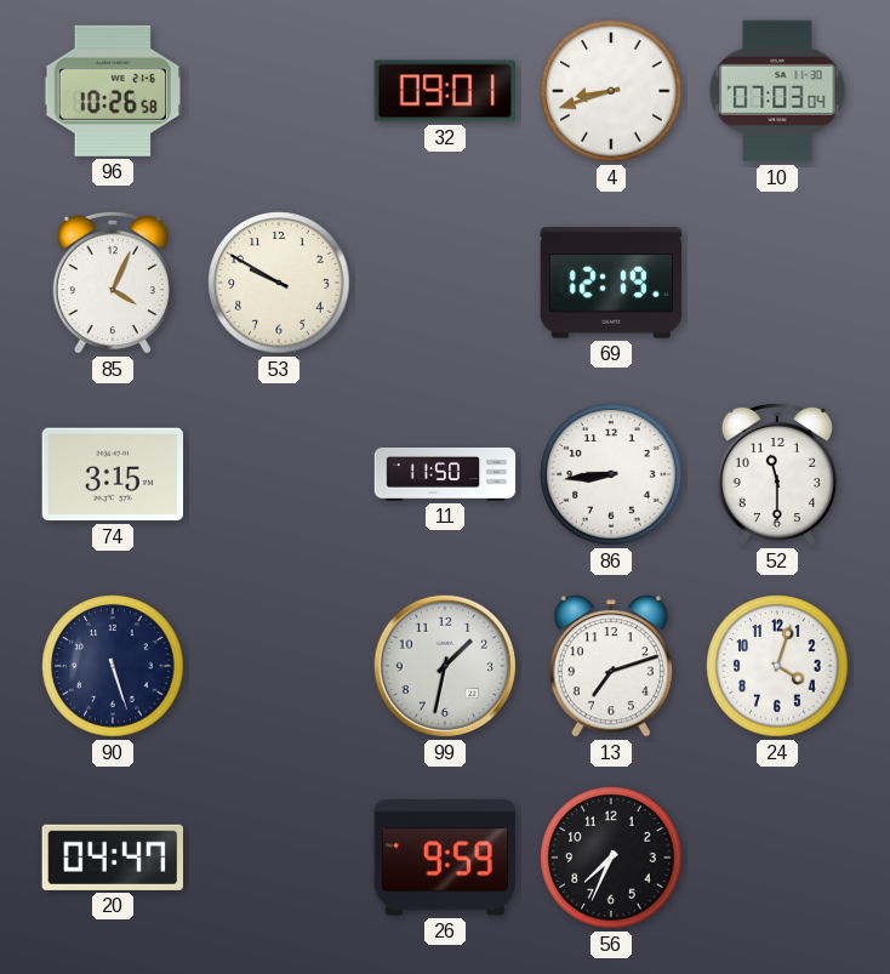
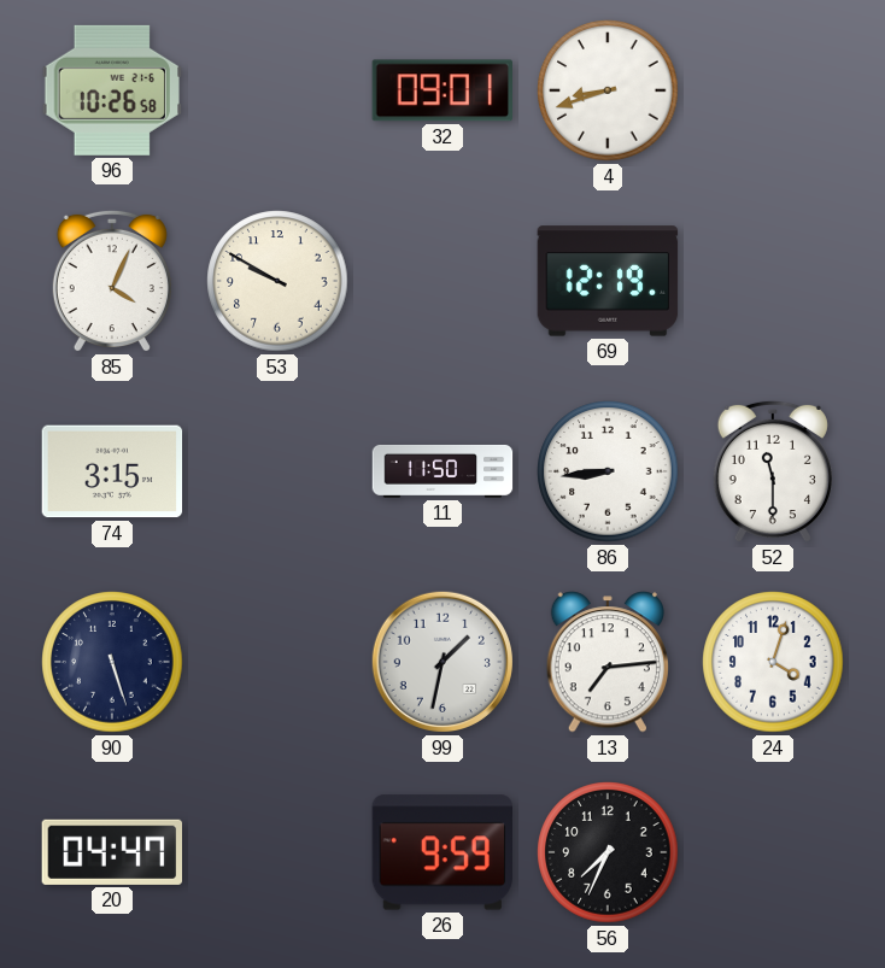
10: 07:03 -> none (777, 91)
13: 7:12 -> 7:14 (608, 662)
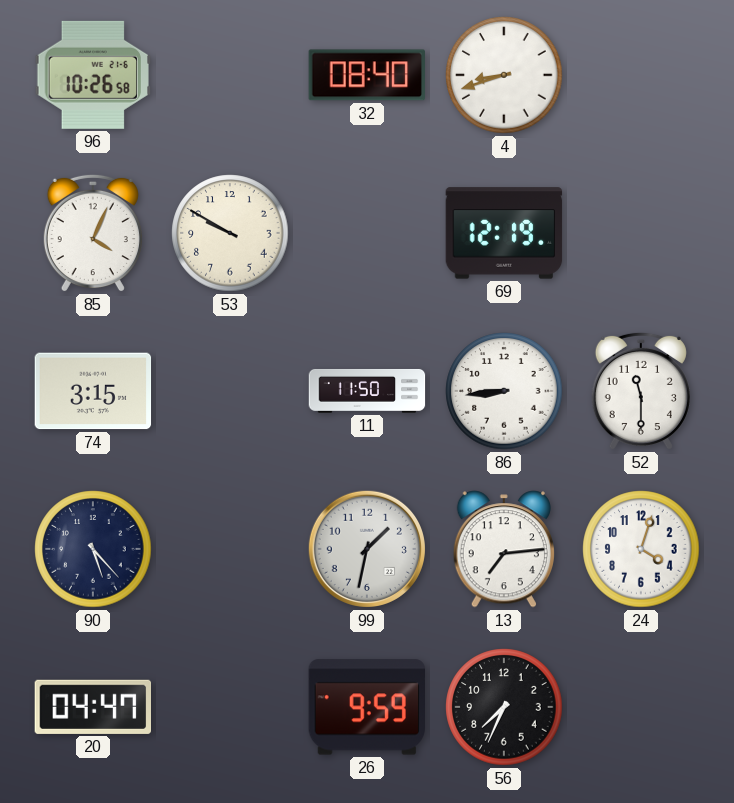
32: 09:01 -> 08:40 (366, 75)
90: 5:27 -> 5:23 (93, 549)
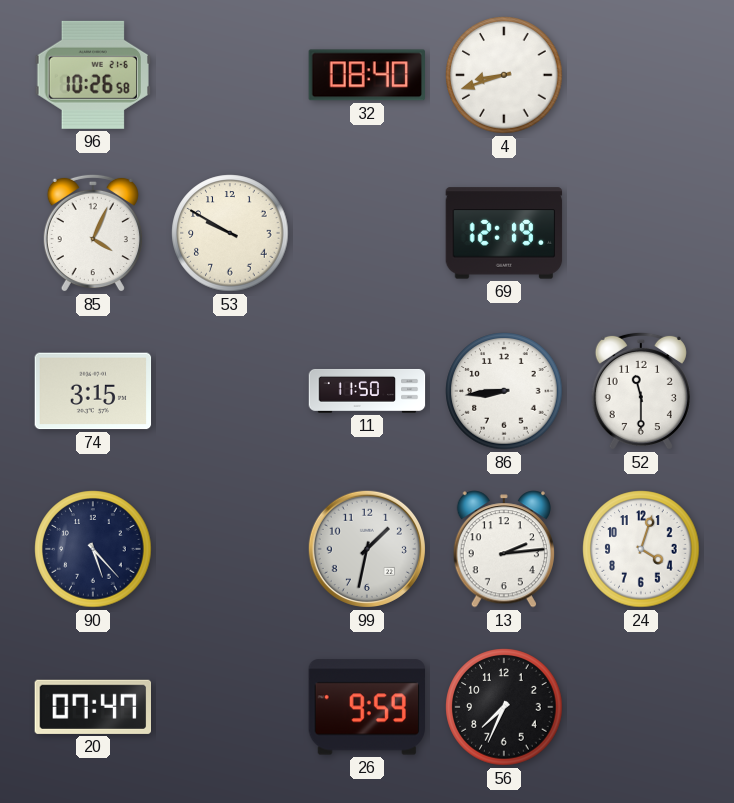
13: 7:14 -> 2:14 (504, 549)
20: 04:47 -> 07:47 (93, 707)
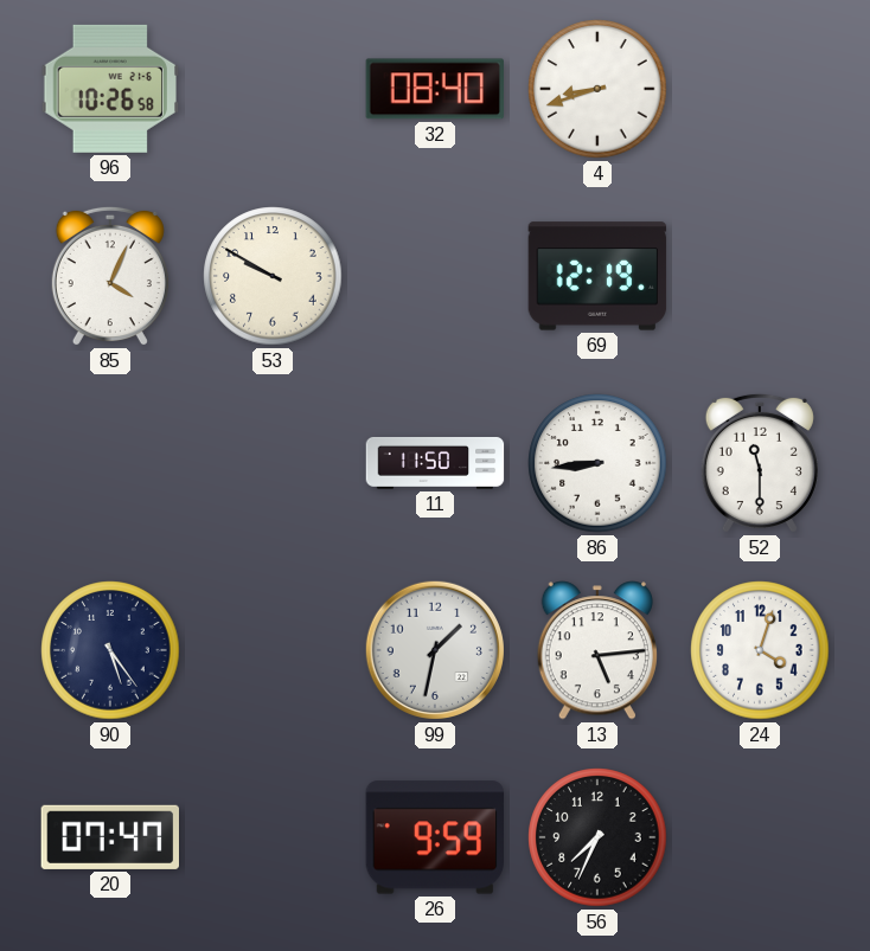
74: 3:15 -> none (93, 391)
90: 5:23 -> 5:24 (110, 650)
13: 2:14 -> 5:14 (597, 650)
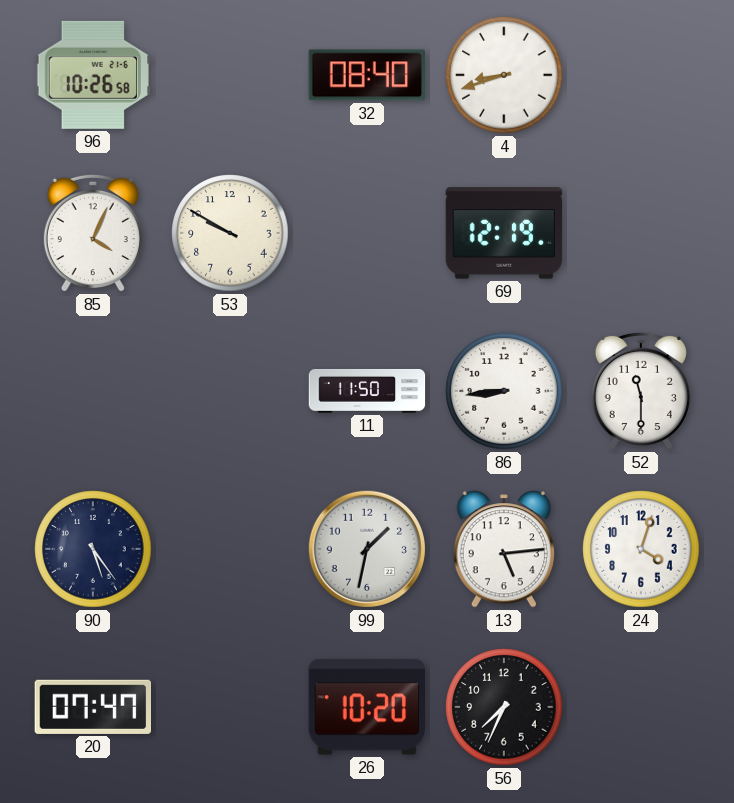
26: 9:59 -> 10:20 (366, 707)
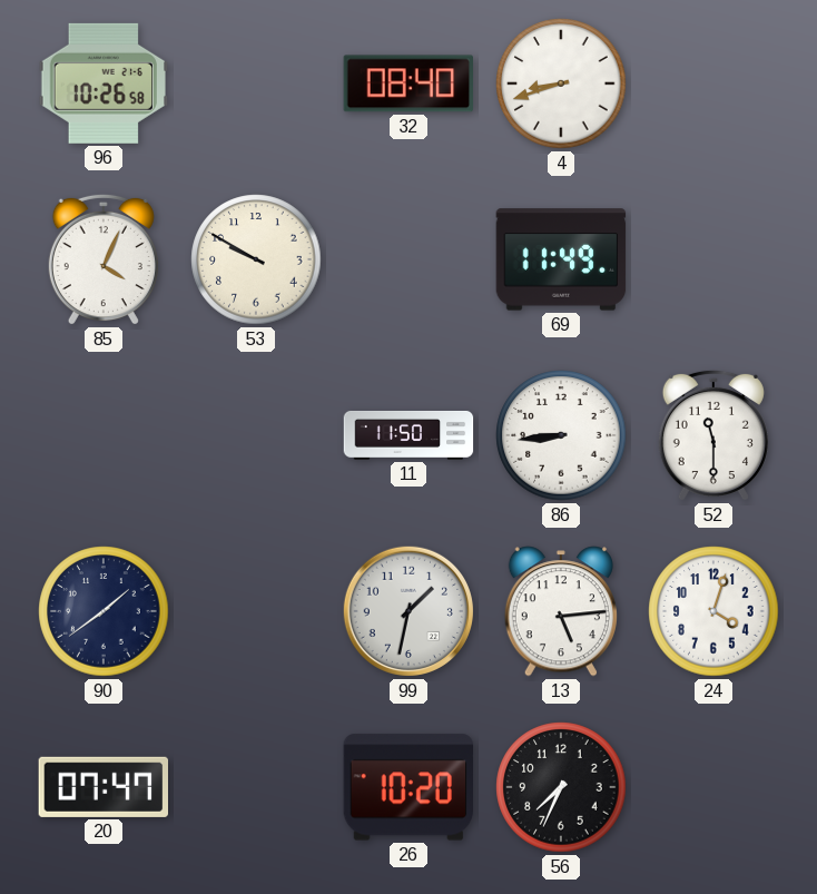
69: 12:19 -> 11:49 (561, 259)
90: 5:24 -> 1:39 (104, 611)
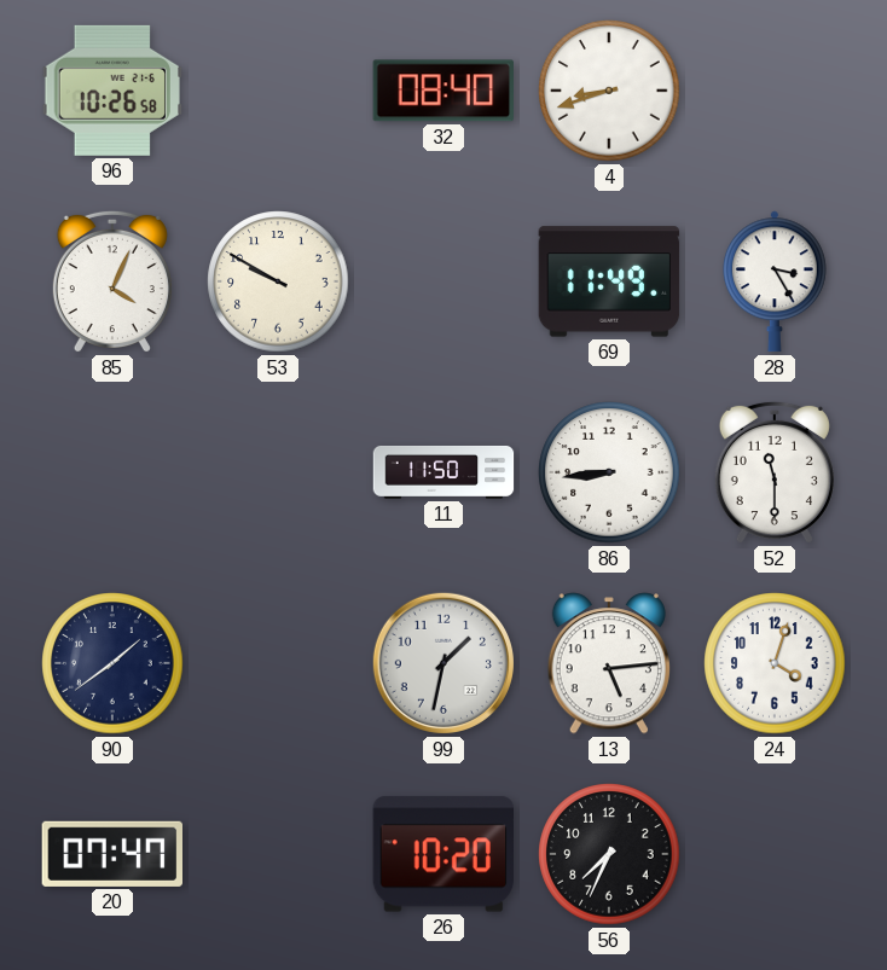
28: none -> 3:25 (776, 281)
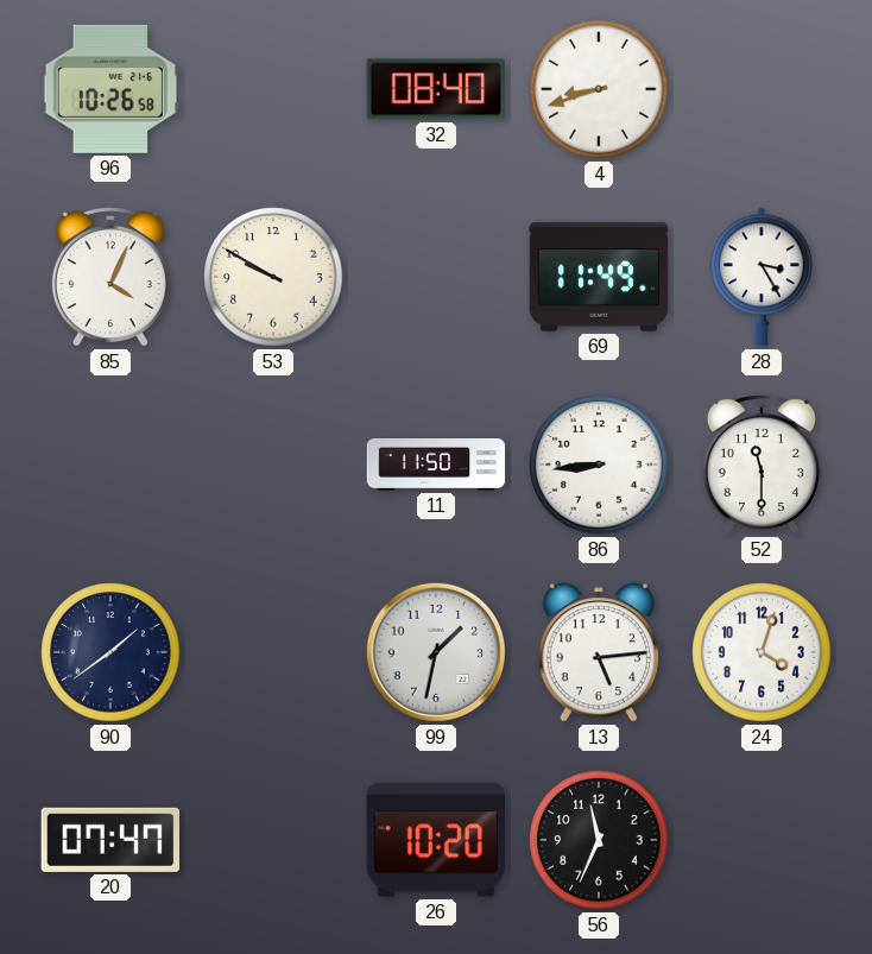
56: 7:34 -> 11:34 (599, 840)
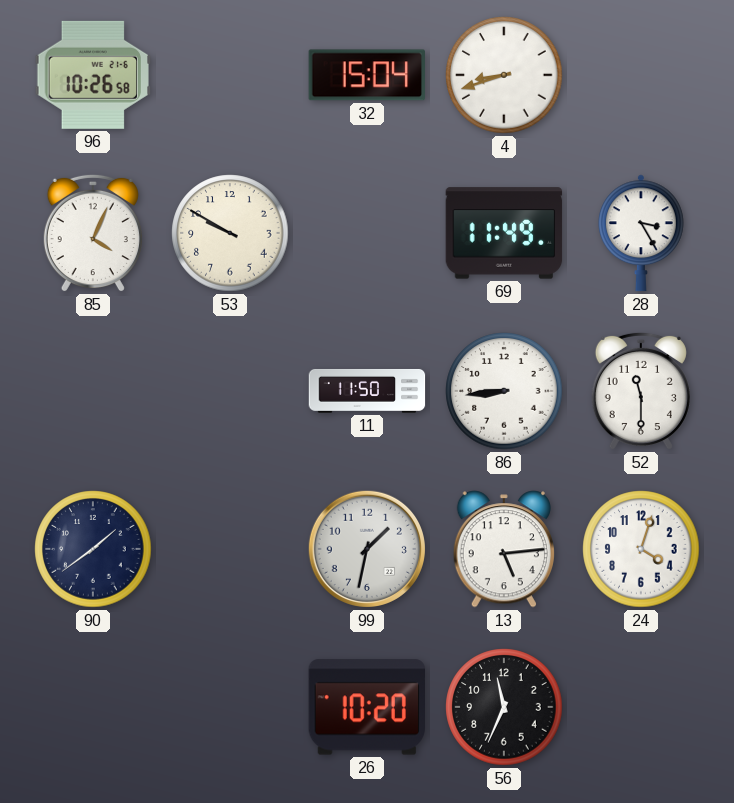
32: 08:40 -> 15:04 (366, 75)
20: 07:47 -> none (110, 840)
